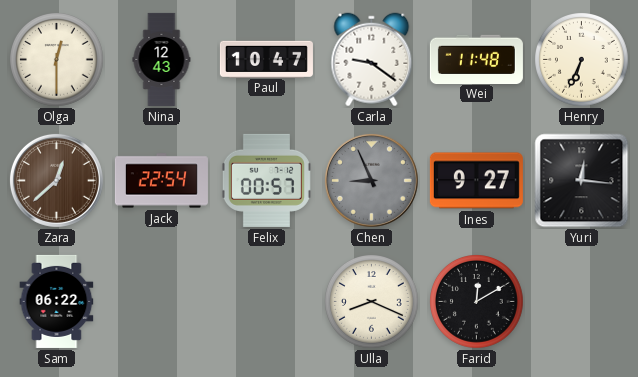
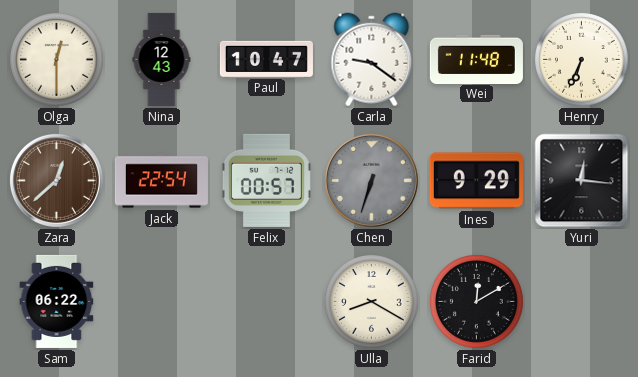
Chen: 8:56 -> 6:33 (371, 180)
Ines: 9:27 -> 9:29 (476, 181)
Ulla: 8:19 -> 8:20 (372, 302)
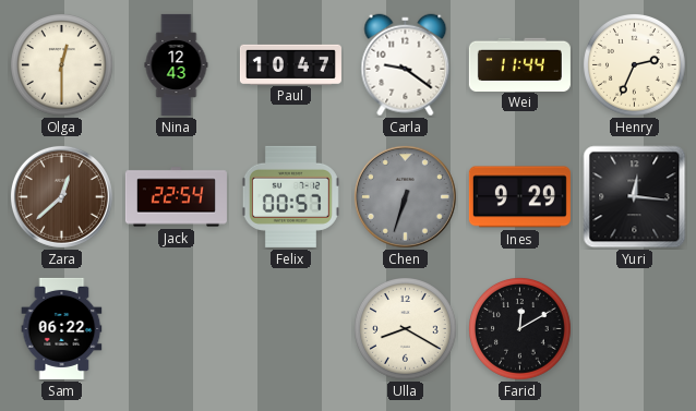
Wei: 11:48 -> 11:44 (519, 64)
Henry: 6:34 -> 2:34 (635, 65)
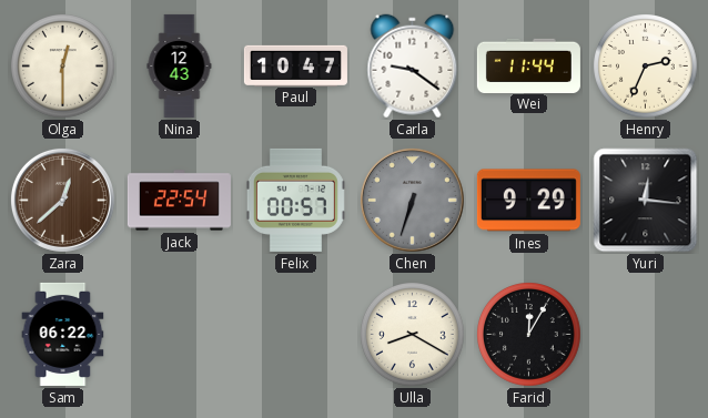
Farid: 12:10 -> 12:05 (529, 335)
